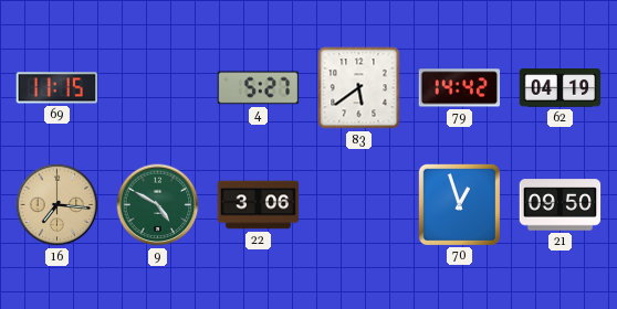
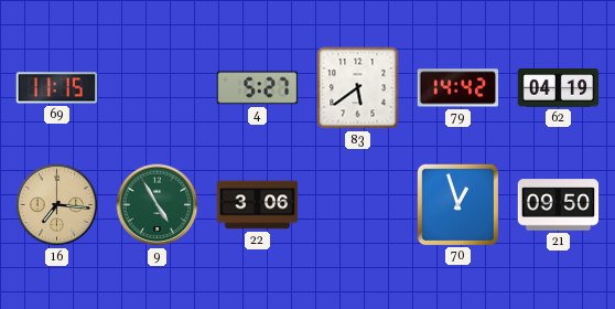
9: 4:50 -> 4:55 (158, 205)
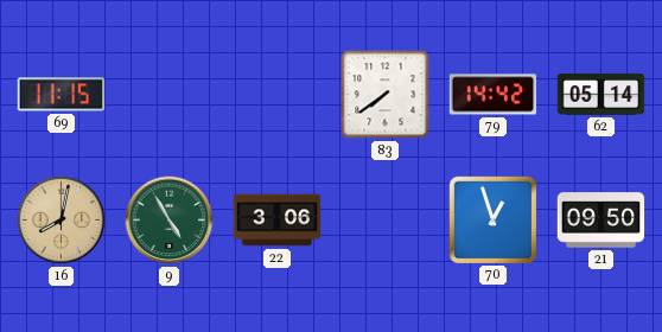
4: 5:27 -> none (258, 88)
83: 5:39 -> 7:39 (386, 95)
62: 04:19 -> 05:14 (601, 95)
16: 7:16 -> 8:02 (62, 221)
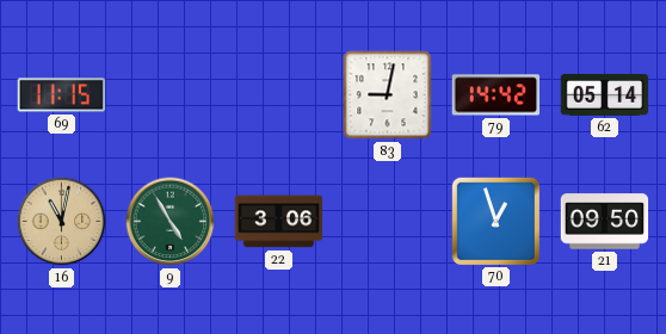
83: 7:39 -> 9:02 (388, 95)
16: 8:02 -> 11:02 (62, 222)
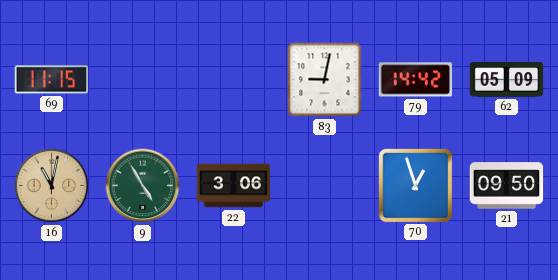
62: 05:14 -> 05:09 (507, 80)
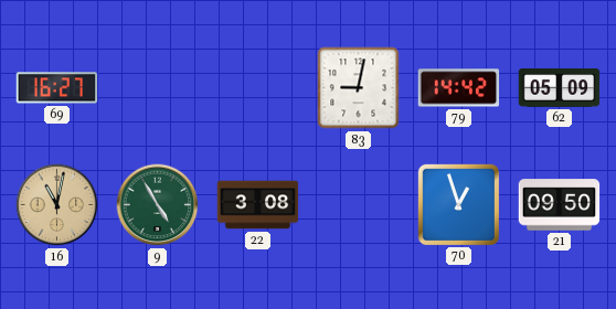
69: 11:15 -> 16:27 (57, 88)
22: 3:06 -> 3:08 (258, 205)
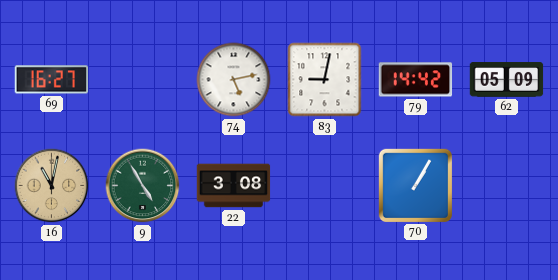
74: none -> 5:13 (234, 80)
70: 12:57 -> 1:05 (415, 185)
21: 09:50 -> none (560, 205)
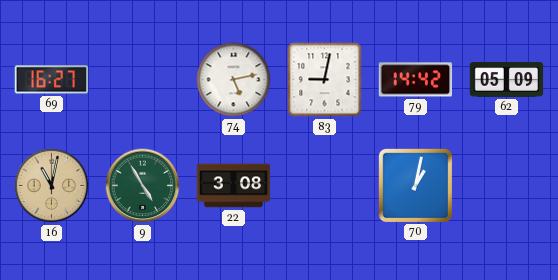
70: 1:05 -> 1:02 (415, 185)
